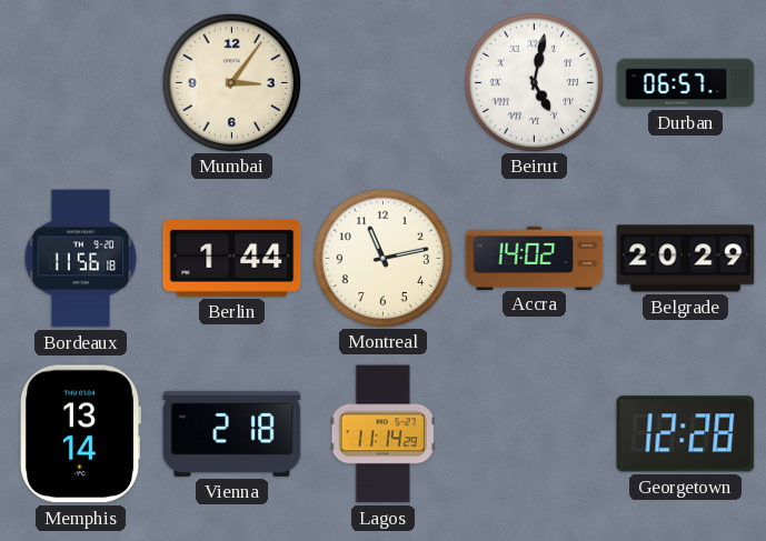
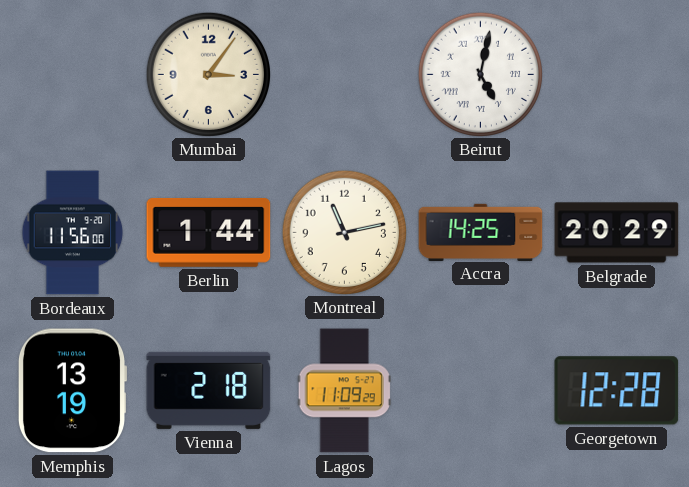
Durban: 06:57 -> none (686, 83)
Bordeaux: 11:56:18 -> 11:56:00 (73, 233)
Accra: 14:02 -> 14:25 (481, 232)
Memphis: 13:14 -> 13:19 (72, 391)
Lagos: 11:14 -> 11:09 (344, 391)
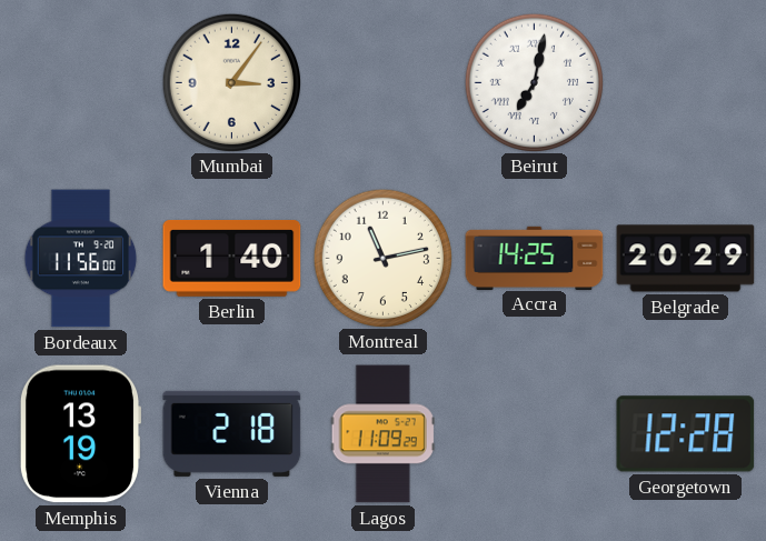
Beirut: 5:02 -> 7:02 (534, 82)
Berlin: 1:44 -> 1:40 (232, 259)
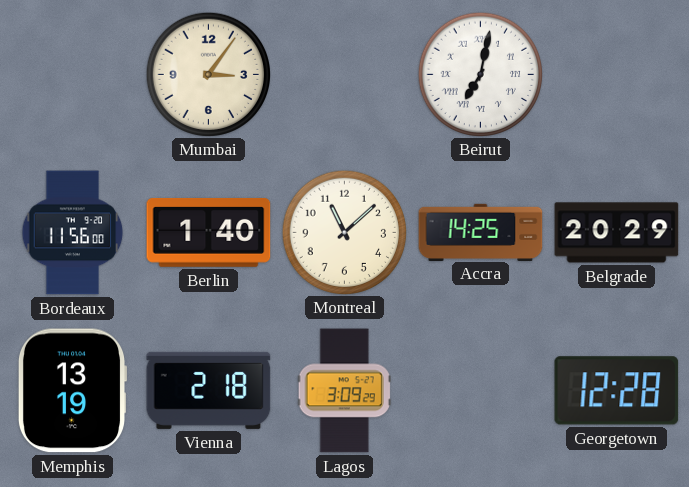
Montreal: 11:13 -> 11:08 (344, 232)
Lagos: 11:09 -> 3:09 (344, 391)
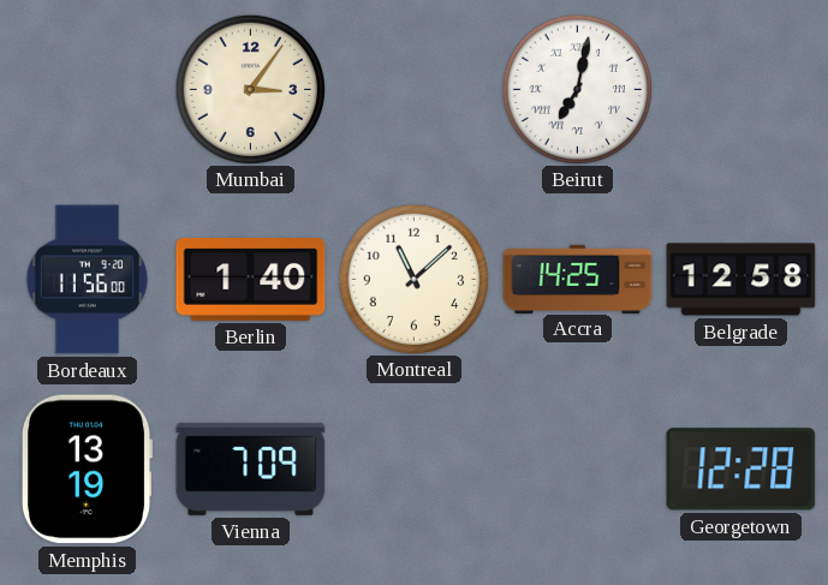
Belgrade: 20:29 -> 12:58 (741, 280)
Vienna: 2:18 -> 7:09 (251, 468)
Lagos: 3:09 -> none (344, 391)
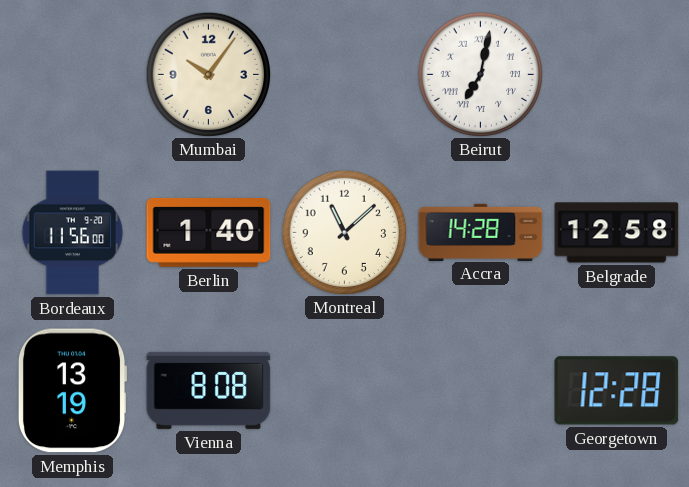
Mumbai: 3:06 -> 10:06 (208, 74)
Accra: 14:25 -> 14:28 (481, 232)
Vienna: 7:09 -> 8:08 (209, 390)
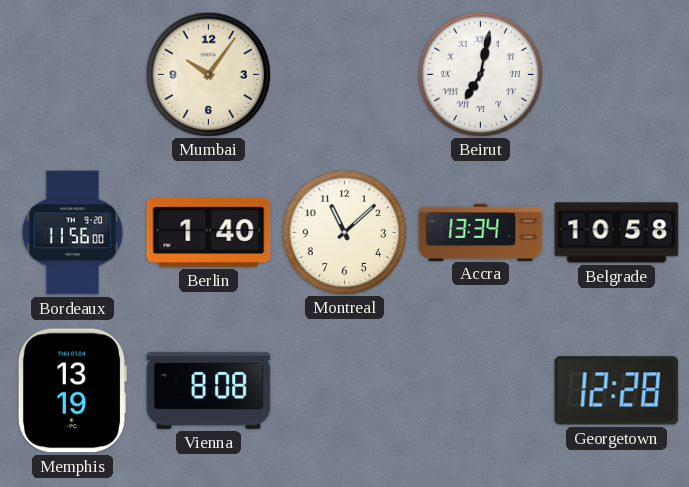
Accra: 14:28 -> 13:34 (481, 232)
Belgrade: 12:58 -> 10:58 (617, 233)
